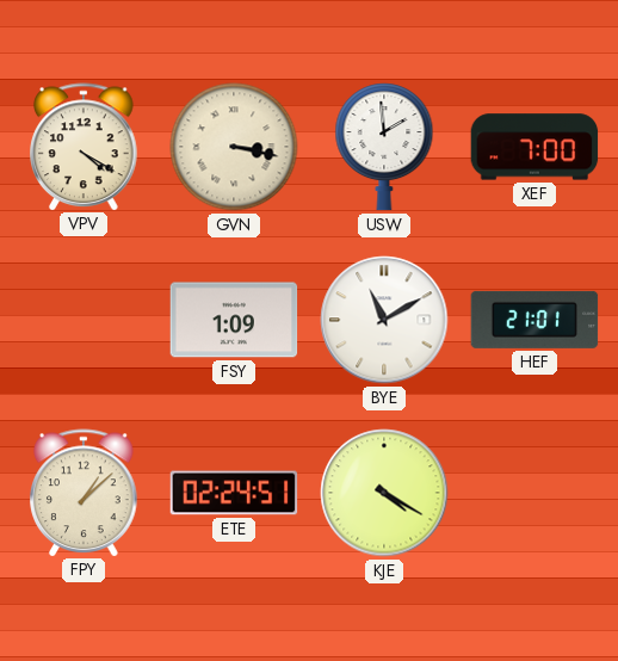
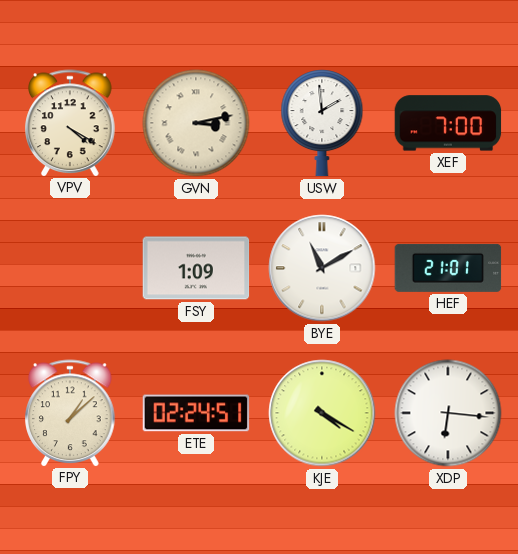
GVN: 3:17 -> 3:13 (196, 123)
XDP: none -> 6:16 (448, 413)
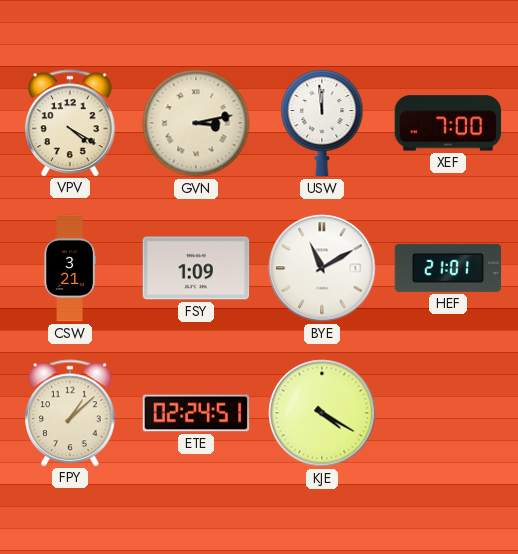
USW: 1:59 -> 11:59 (322, 123)
CSW: none -> 3:21 (70, 268)
XDP: 6:16 -> none (448, 413)
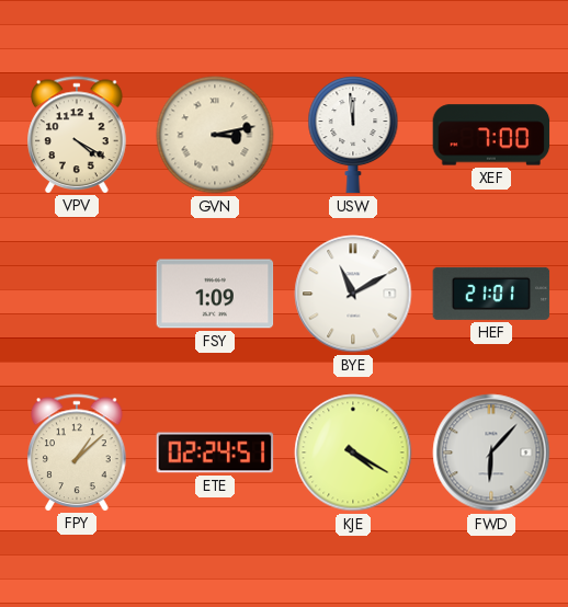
CSW: 3:21 -> none (70, 268)
FWD: none -> 6:07 (491, 453)
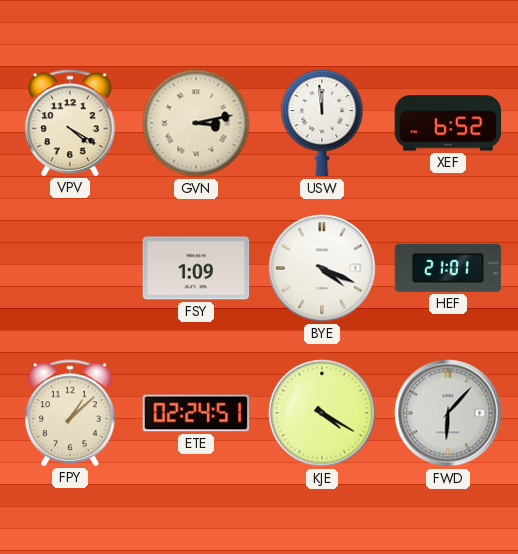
XEF: 7:00 -> 6:52 (448, 123)
BYE: 11:10 -> 4:19 (322, 268)
